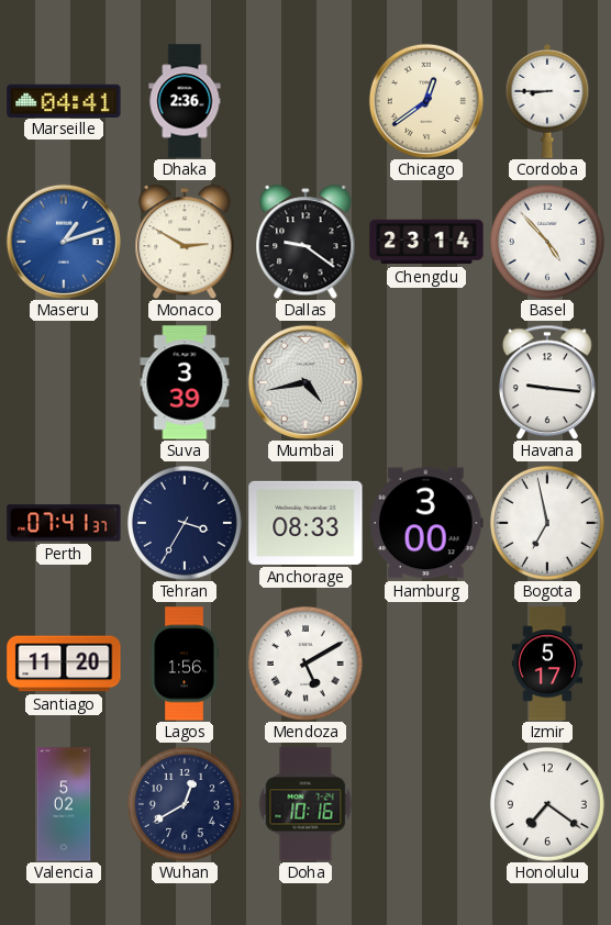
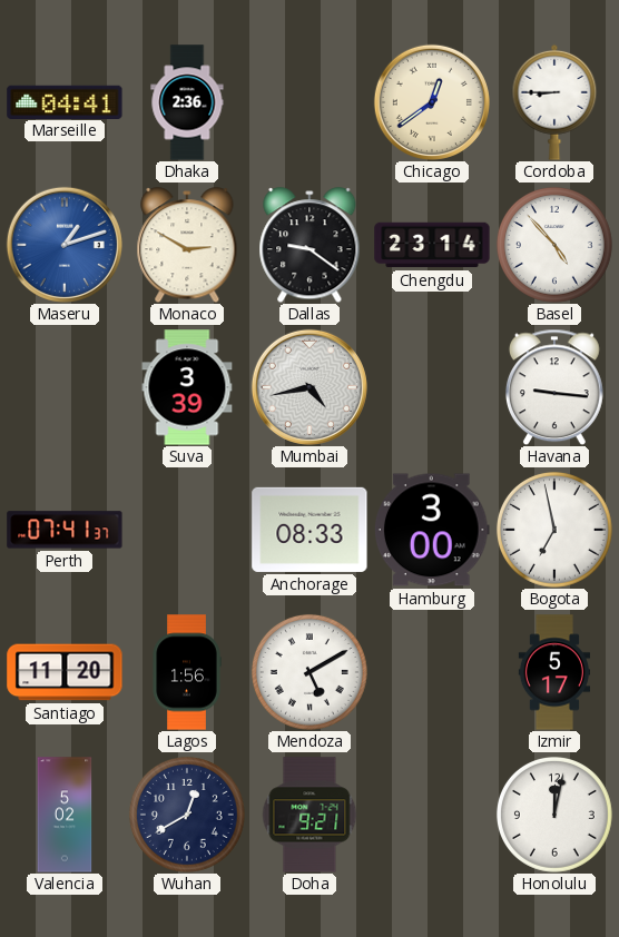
Tehran: 3:35 -> none (185, 523)
Doha: 10:16 -> 9:21 (309, 815)
Honolulu: 7:21 -> 12:02 (554, 815)
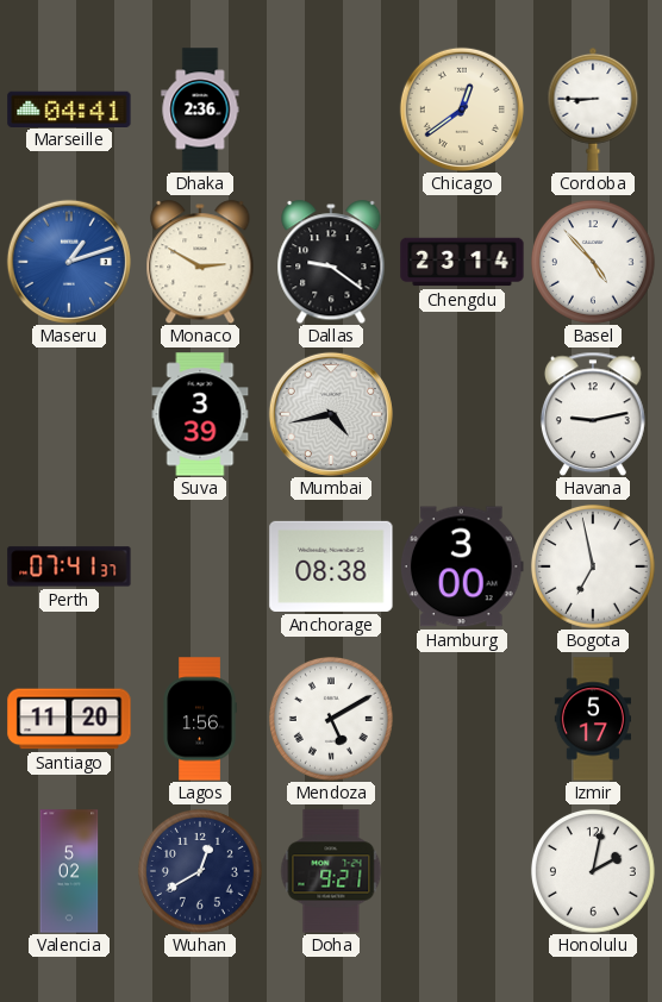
Havana: 9:16 -> 9:13 (593, 414)
Anchorage: 08:33 -> 08:38 (331, 566)
Honolulu: 12:02 -> 2:02 (593, 871)
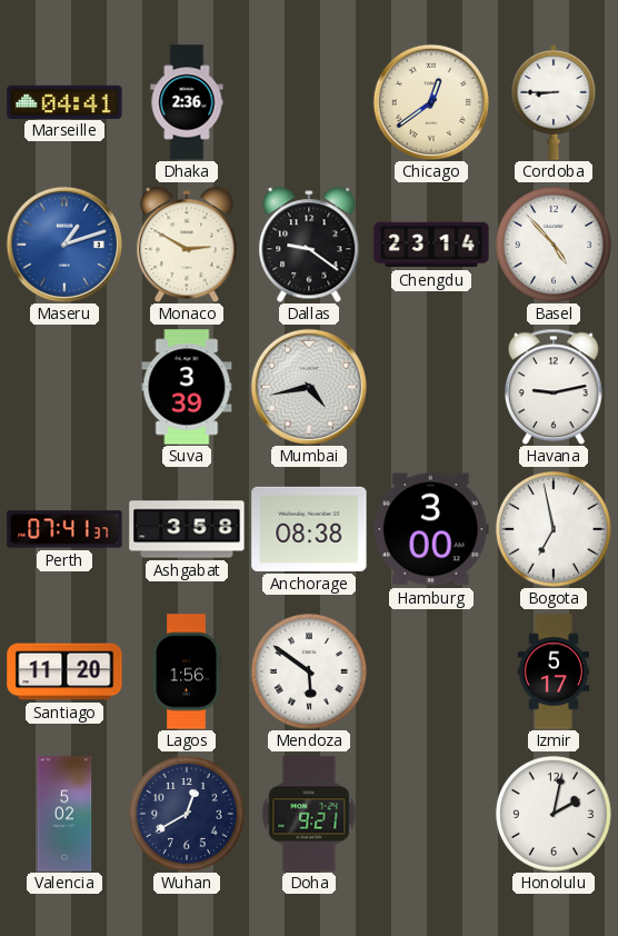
Ashgabat: none -> 3:58 (187, 529)
Mendoza: 5:10 -> 5:51 (309, 671)
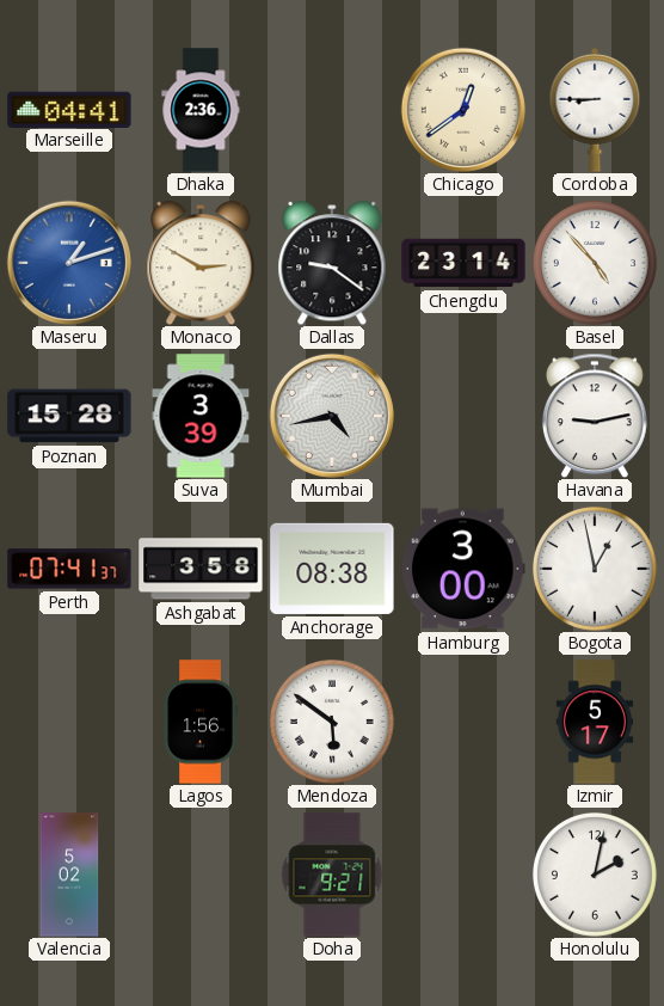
Poznan: none -> 15:28 (69, 416)
Bogota: 6:58 -> 12:58 (595, 569)
Santiago: 11:20 -> none (64, 671)
Wuhan: 12:40 -> none (187, 814)
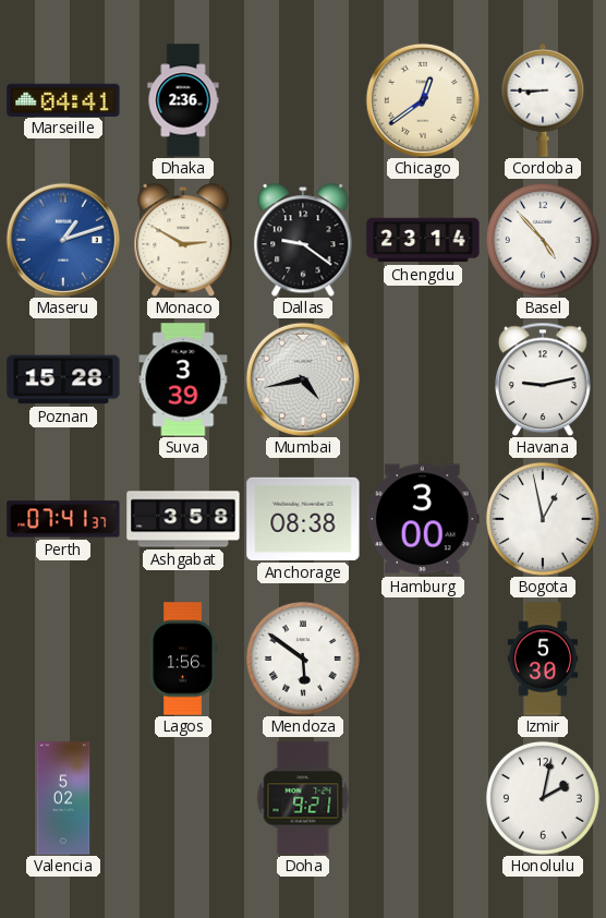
Izmir: 5:17 -> 5:30 (542, 659)
